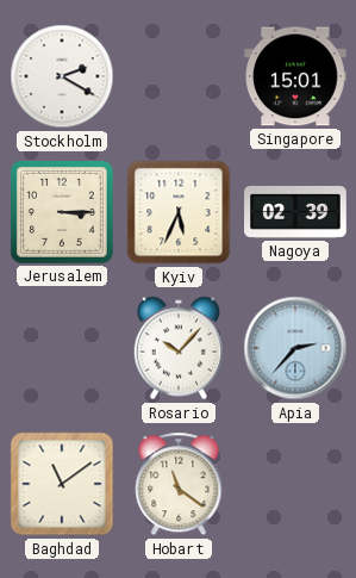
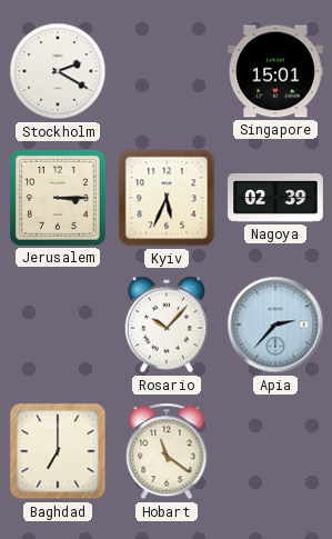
Baghdad: 11:09 -> 7:00 (58, 451)
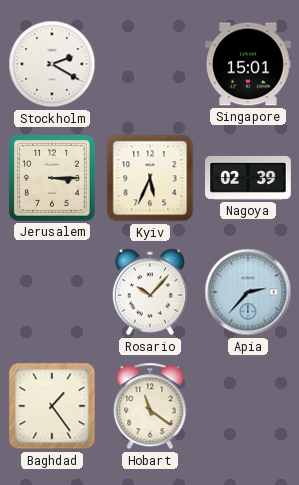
Baghdad: 7:00 -> 1:24 (52, 406)
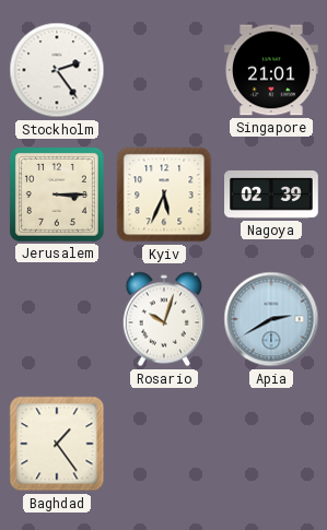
Stockholm: 2:20 -> 2:24 (57, 70)
Singapore: 15:01 -> 21:01 (271, 70)
Rosario: 10:07 -> 10:03 (163, 319)
Apia: 2:37 -> 2:40 (271, 319)
Hobart: 11:21 -> none (150, 406)
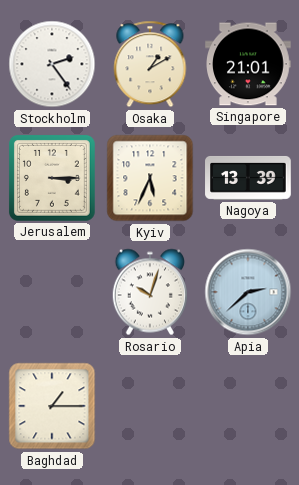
Osaka: none -> 1:10 (150, 64)
Nagoya: 02:39 -> 13:39 (248, 178)
Apia: 2:40 -> 2:38 (248, 292)
Baghdad: 1:24 -> 1:15 (52, 406)
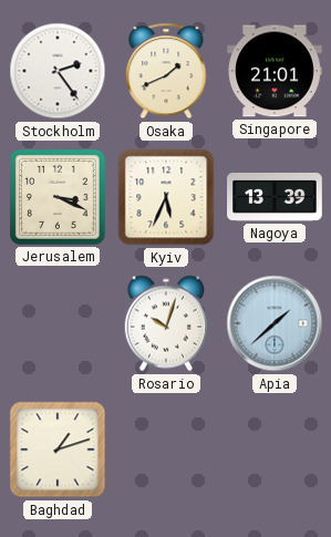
Osaka: 1:10 -> 1:41 (166, 71)
Jerusalem: 3:15 -> 3:19 (58, 197)
Apia: 2:38 -> 1:38 (275, 323)
Baghdad: 1:15 -> 1:12 (58, 450)
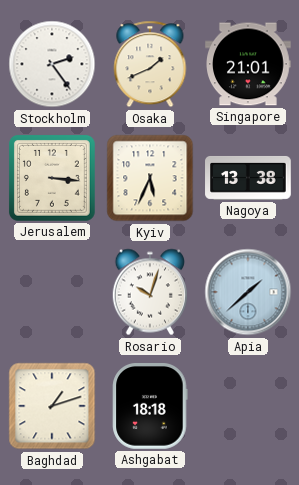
Jerusalem: 3:19 -> 3:16 (52, 178)
Nagoya: 13:39 -> 13:38 (248, 178)
Ashgabat: none -> 18:18 (150, 407)
